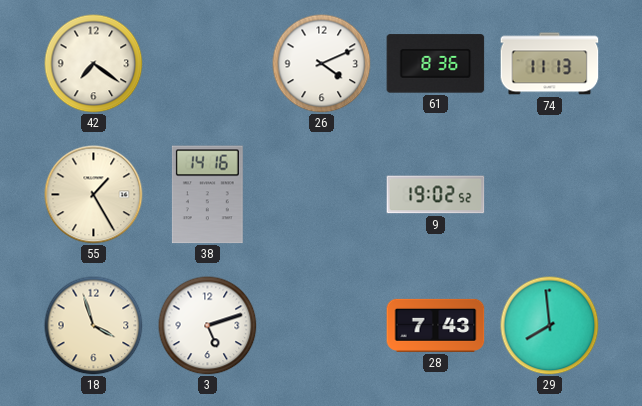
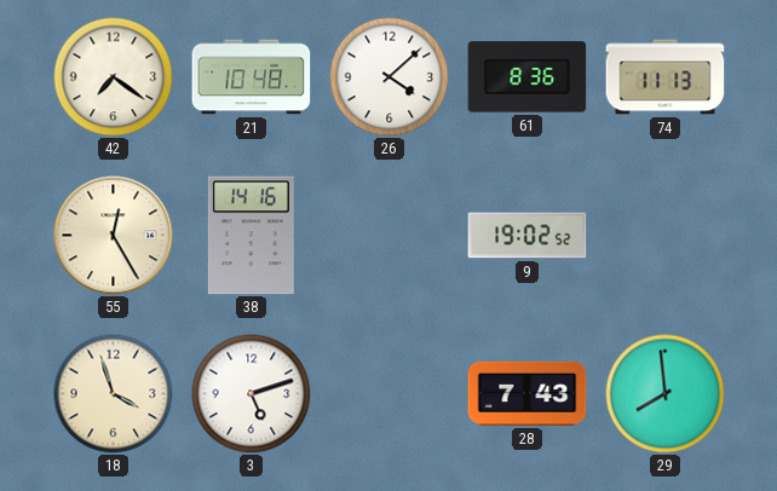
21: none -> 10:48 (252, 77)
26: 4:11 -> 4:08 (390, 77)
55: 1:25 -> 12:25 (114, 236)
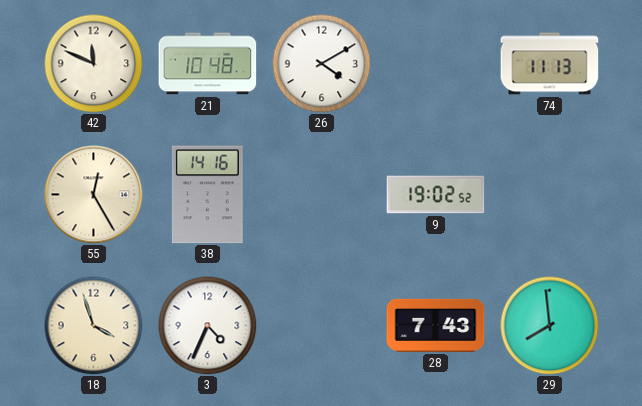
42: 7:21 -> 11:49 (94, 64)
26: 4:08 -> 4:10 (322, 64)
61: 8:36 -> none (528, 77)
3: 5:12 -> 4:34 (208, 326)
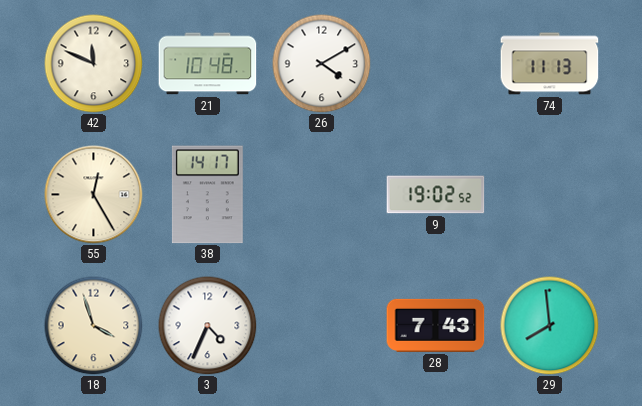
38: 14:16 -> 14:17 (207, 195)
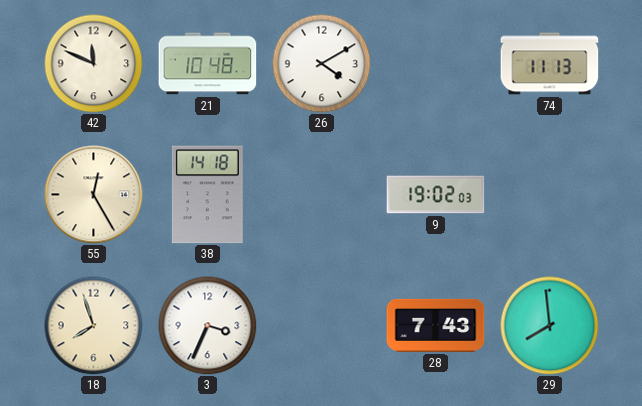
38: 14:17 -> 14:18 (207, 195)
9: 19:02:52 -> 19:02:03 (436, 195)
18: 3:57 -> 7:57 (94, 326)
3: 4:34 -> 3:34 (208, 326)
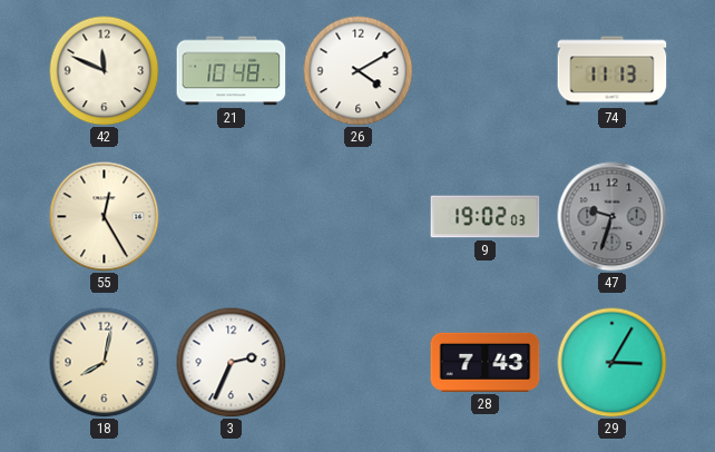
38: 14:18 -> none (207, 195)
47: none -> 9:33 (613, 217)
18: 7:57 -> 8:02 (105, 363)
3: 3:34 -> 2:34 (232, 363)
29: 7:59 -> 3:05 (613, 363)
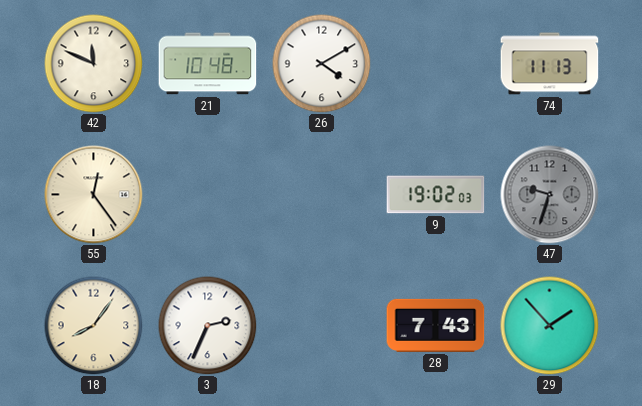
55: 12:25 -> 12:24 (94, 195)
18: 8:02 -> 8:06 (94, 326)
29: 3:05 -> 1:53 (550, 326)
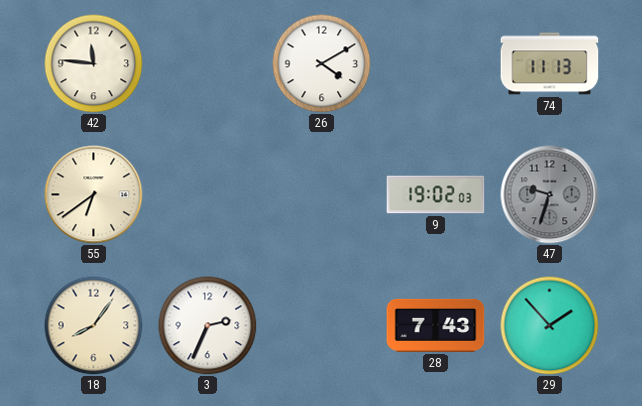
42: 11:49 -> 11:46 (94, 64)
21: 10:48 -> none (208, 64)
55: 12:24 -> 6:39 (94, 195)
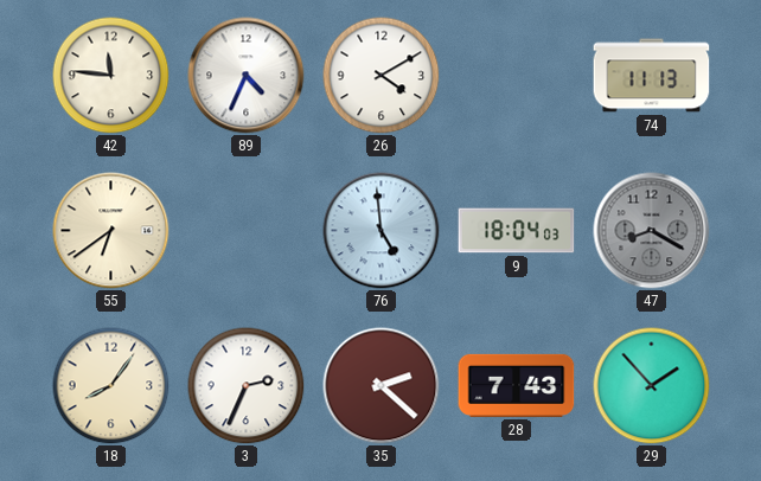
89: none -> 4:34 (247, 76)
76: none -> 4:59 (382, 231)
9: 19:02 -> 18:04 (517, 231)
47: 9:33 -> 8:20 (652, 231)
35: none -> 2:22 (382, 386)
